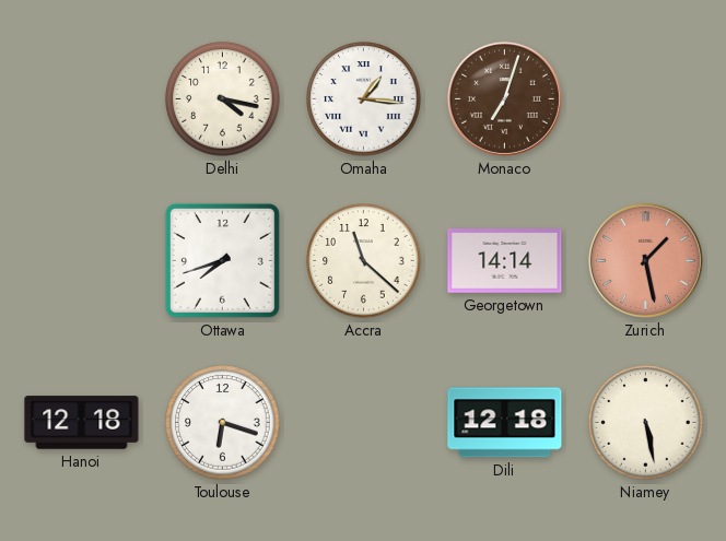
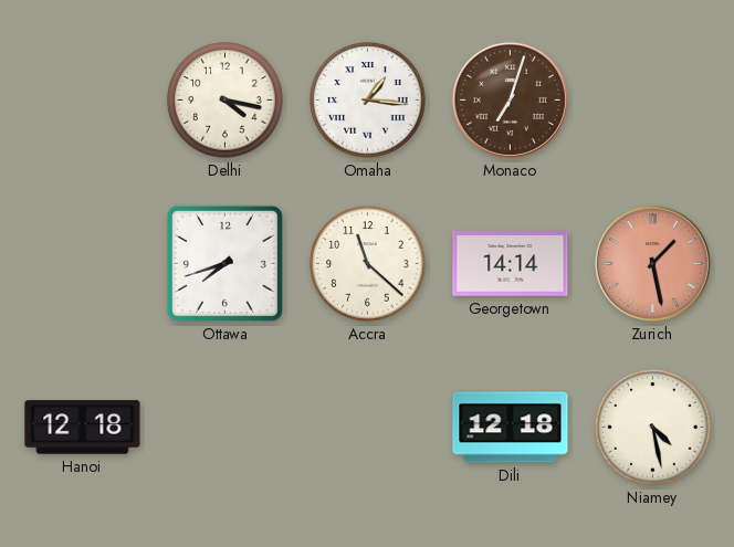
Toulouse: 6:18 -> none (223, 423)
Niamey: 5:28 -> 4:28 (653, 428)
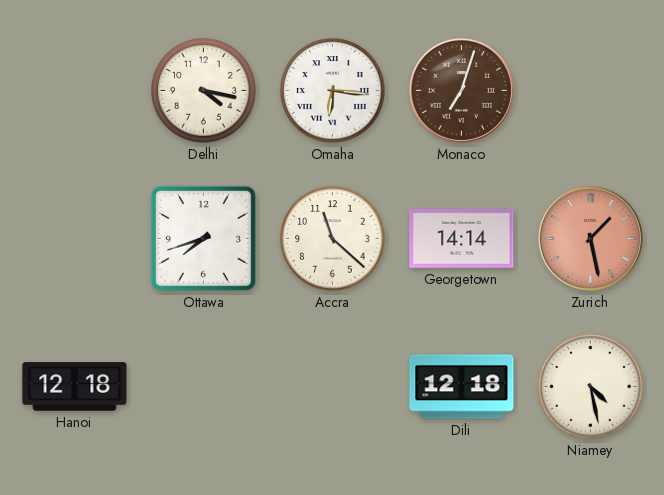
Omaha: 1:16 -> 6:16 (333, 91)
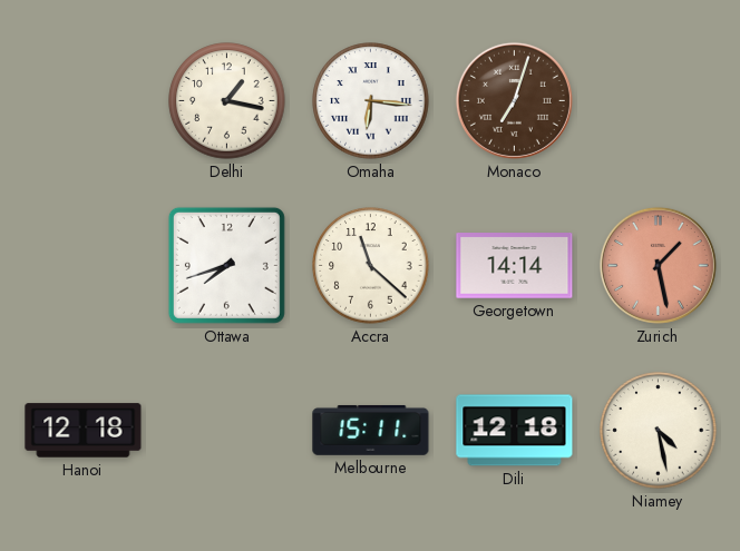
Delhi: 4:17 -> 1:17 (227, 101)
Melbourne: none -> 15:11 (371, 430)
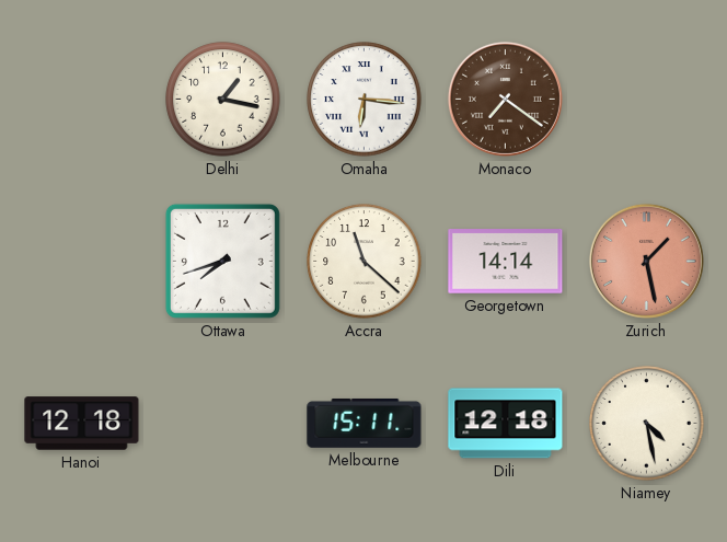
Monaco: 7:03 -> 7:21 (505, 99)
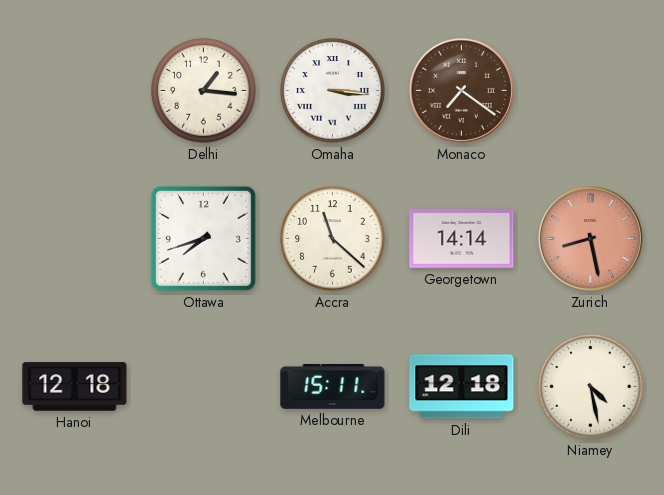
Delhi: 1:17 -> 1:16 (204, 91)
Omaha: 6:16 -> 3:16 (333, 91)
Zurich: 1:28 -> 8:28 (590, 238)
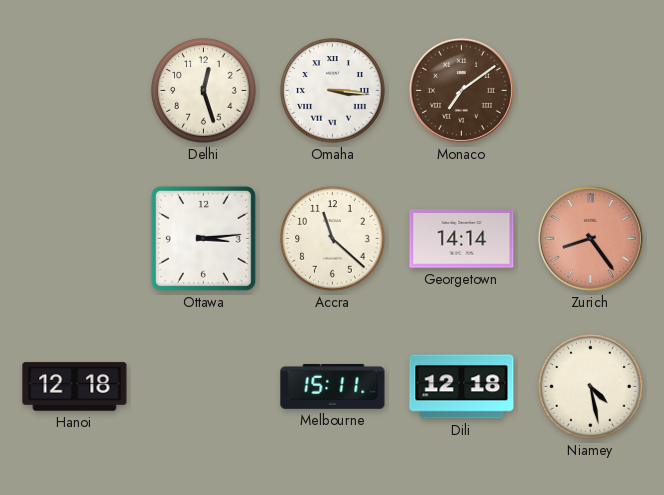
Delhi: 1:16 -> 12:27 (204, 91)
Monaco: 7:21 -> 7:09 (461, 90)
Ottawa: 7:42 -> 3:14 (203, 238)
Zurich: 8:28 -> 8:24 (590, 238)
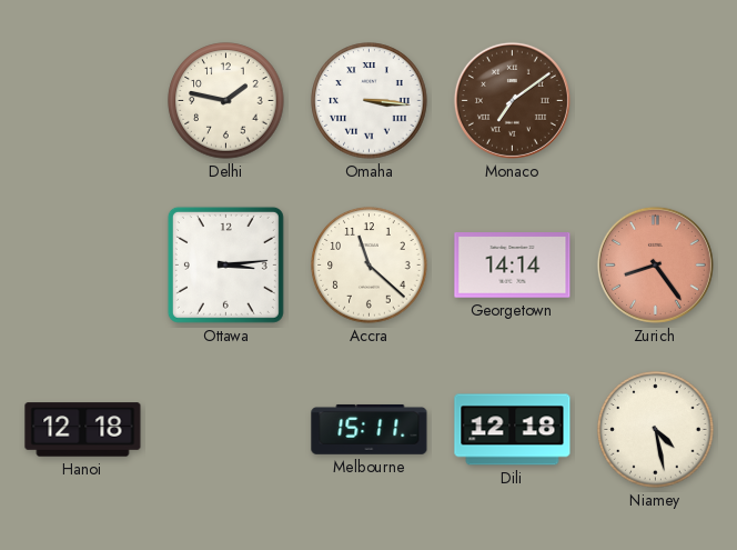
Delhi: 12:27 -> 1:47 (226, 101)
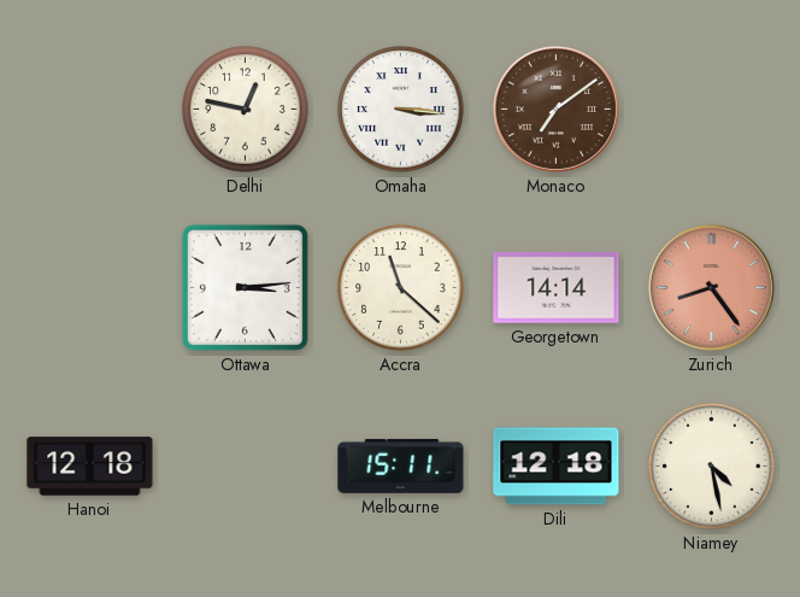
Delhi: 1:47 -> 12:47 (246, 110)
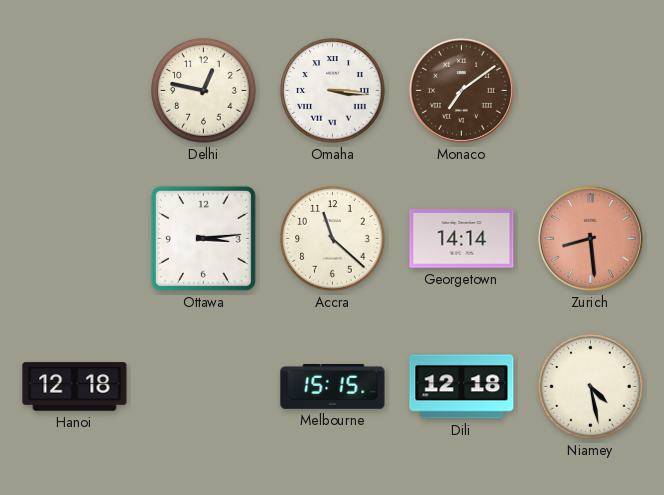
Zurich: 8:24 -> 8:29 (590, 238)
Melbourne: 15:11 -> 15:15 (333, 386)
